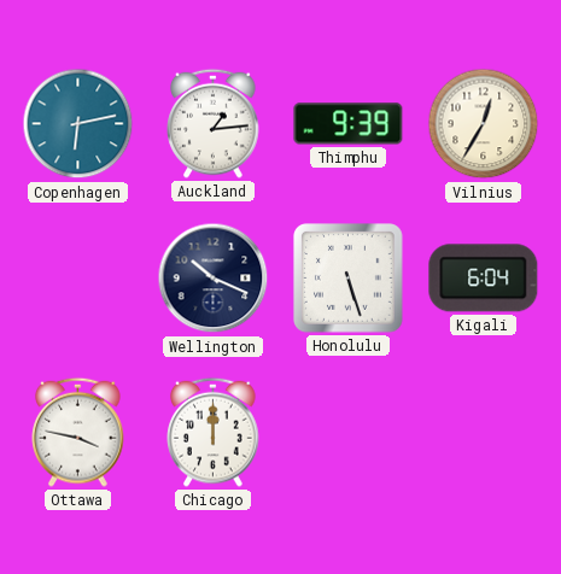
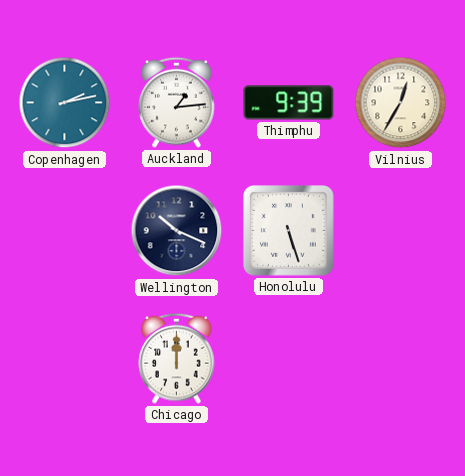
Copenhagen: 6:13 -> 2:13 (65, 103)
Kigali: 6:04 -> none (484, 279)
Ottawa: 3:47 -> none (78, 432)
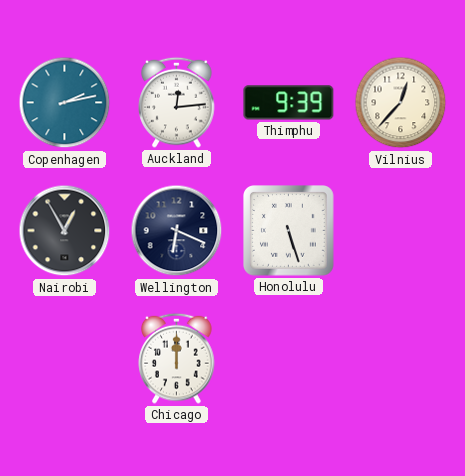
Auckland: 1:14 -> 12:14 (177, 102)
Vilnius: 12:35 -> 12:37 (401, 103)
Nairobi: none -> 12:55 (65, 231)
Wellington: 10:19 -> 6:19 (177, 231)
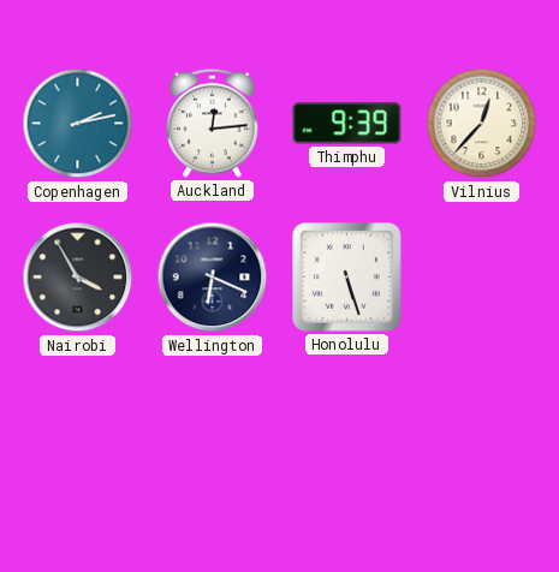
Nairobi: 12:55 -> 3:55 (78, 278)
Chicago: 12:00 -> none (177, 358)
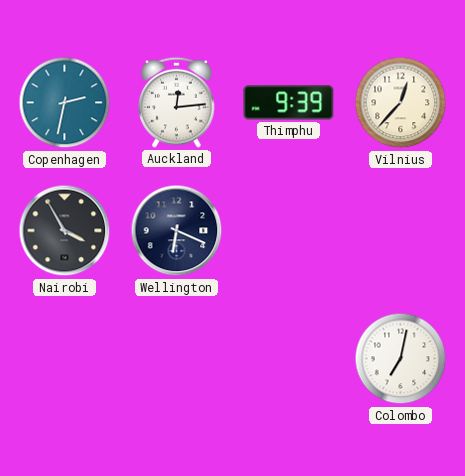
Copenhagen: 2:13 -> 2:32 (65, 103)
Honolulu: 5:27 -> none (347, 278)
Colombo: none -> 7:02 (401, 359)
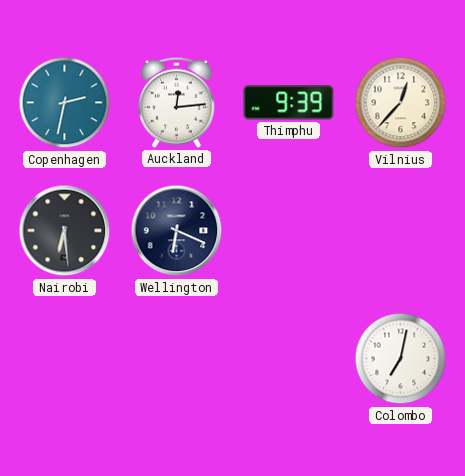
Nairobi: 3:55 -> 6:29 (65, 231)
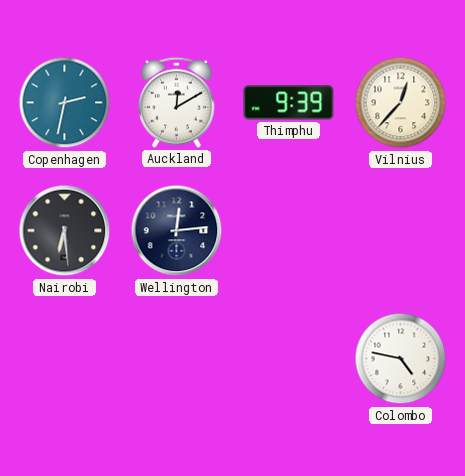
Auckland: 12:14 -> 12:10 (177, 102)
Wellington: 6:19 -> 12:14 (177, 231)
Colombo: 7:02 -> 4:47 (401, 359)
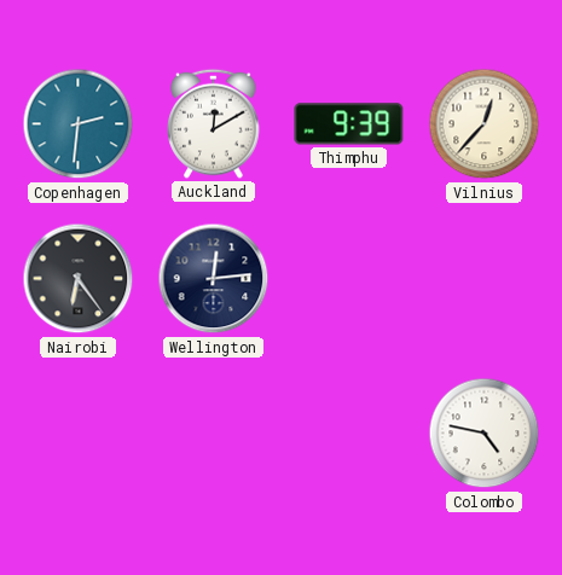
Copenhagen: 2:32 -> 2:31 (79, 124)
Nairobi: 6:29 -> 6:24 (79, 279)
